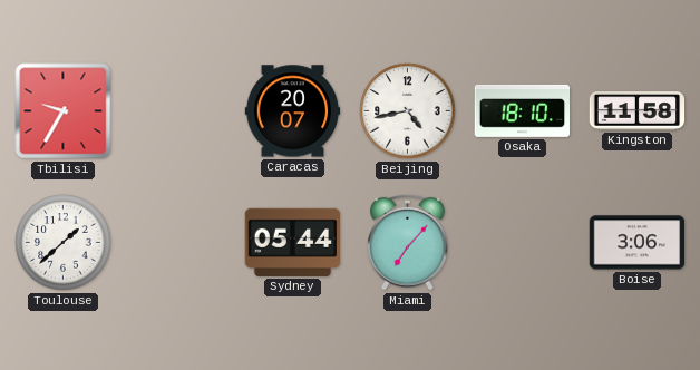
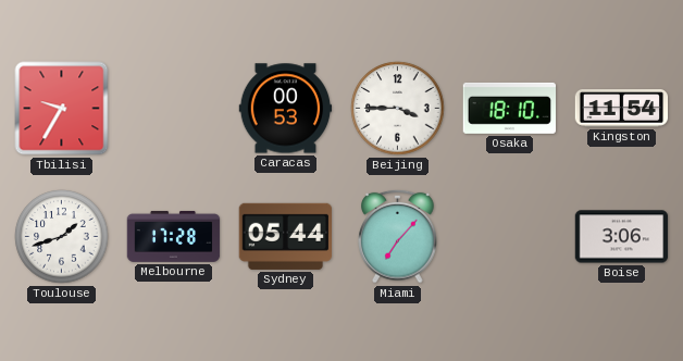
Caracas: 20:07 -> 00:53 (286, 109)
Beijing: 4:43 -> 3:45 (398, 109)
Kingston: 11:58 -> 11:54 (622, 109)
Toulouse: 1:38 -> 1:42 (62, 237)
Melbourne: none -> 17:28 (174, 237)
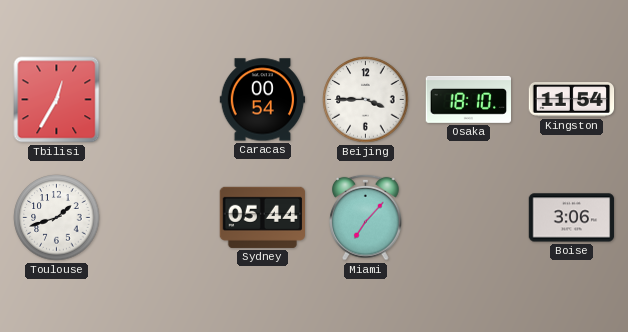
Tbilisi: 9:35 -> 12:35 (57, 100)
Caracas: 00:53 -> 00:54 (263, 100)
Melbourne: 17:28 -> none (174, 237)
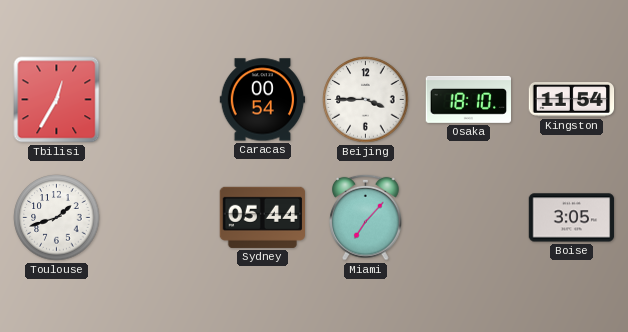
Boise: 3:06 -> 3:05 (572, 218)
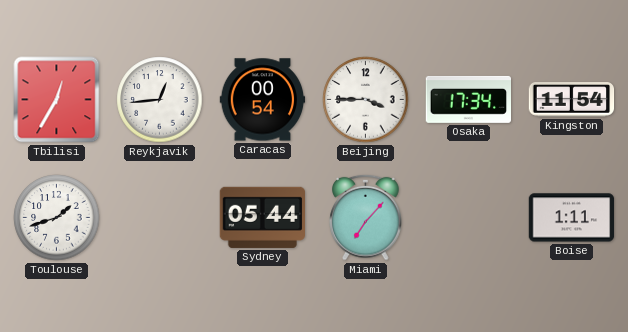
Reykjavik: none -> 12:44 (160, 100)
Osaka: 18:10 -> 17:34 (469, 99)
Boise: 3:05 -> 1:11 (572, 218)
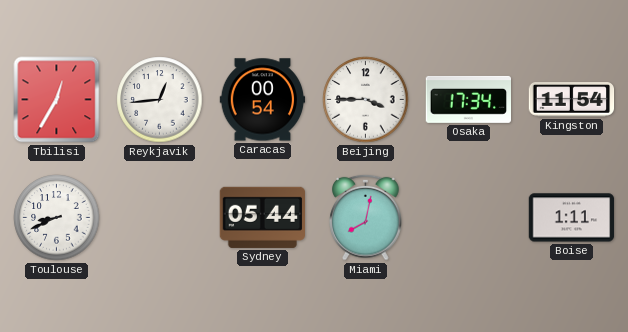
Toulouse: 1:42 -> 8:41 (57, 218)
Miami: 7:07 -> 8:02 (366, 217)
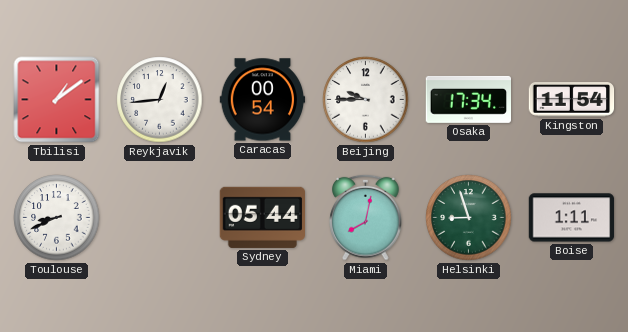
Tbilisi: 12:35 -> 1:09 (57, 100)
Beijing: 3:45 -> 9:45 (366, 100)
Helsinki: none -> 8:57 (469, 218)
